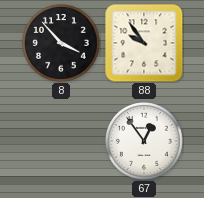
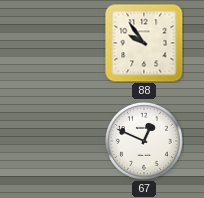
8: 3:53 -> none (62, 44)
67: 12:54 -> 12:49 (145, 142)
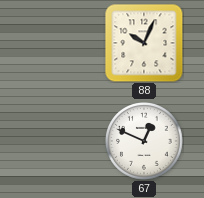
88: 9:54 -> 10:04 (144, 43)
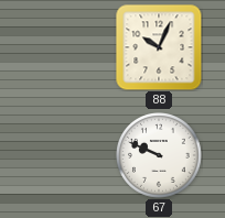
67: 12:49 -> 9:49 (160, 156)
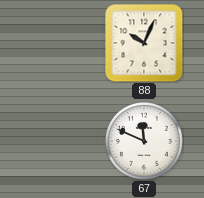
67: 9:49 -> 11:49 (145, 142)
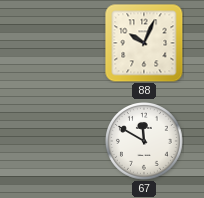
67: 11:49 -> 11:50 (145, 142)
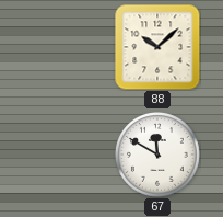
88: 10:04 -> 10:08 (157, 47)
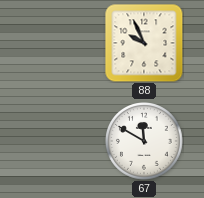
88: 10:08 -> 9:56 (144, 43)
